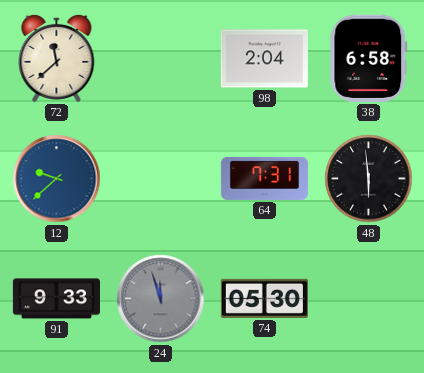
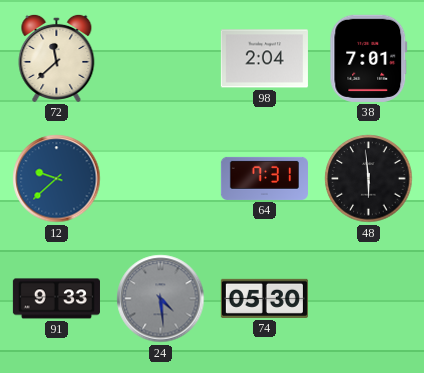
38: 6:58 -> 7:01 (369, 58)
24: 11:57 -> 4:29 (161, 299)
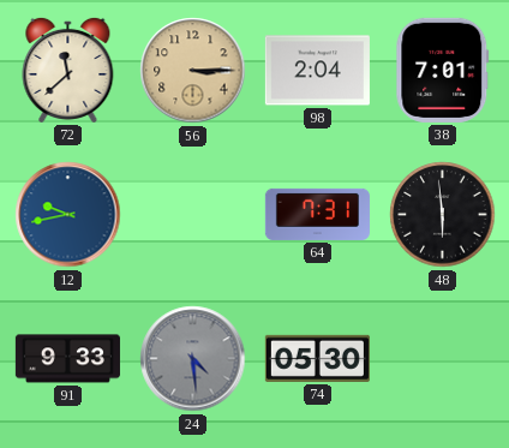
56: none -> 3:15 (193, 71)
12: 9:38 -> 9:43 (68, 215)
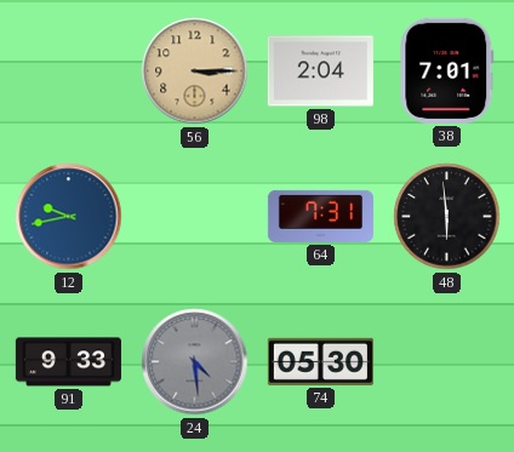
72: 11:38 -> none (68, 70)
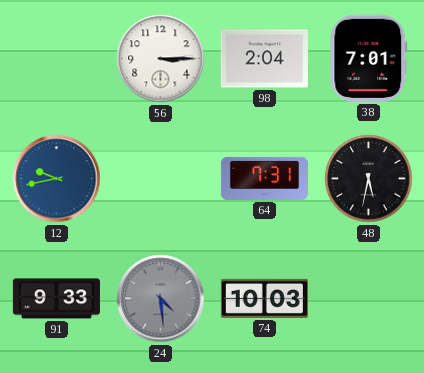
56 dial: champagne -> white (161, 59)
48: 5:59 -> 5:32 (369, 179)
74: 05:30 -> 10:03 (264, 298)
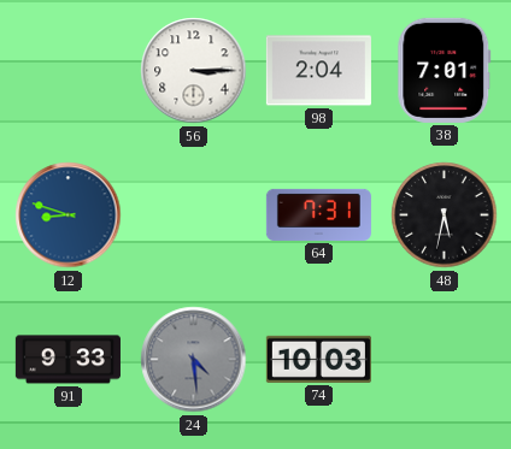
12: 9:43 -> 8:48 (69, 215)
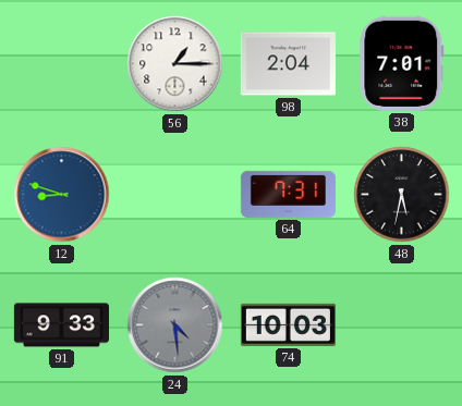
56: 3:15 -> 1:15 (175, 64)
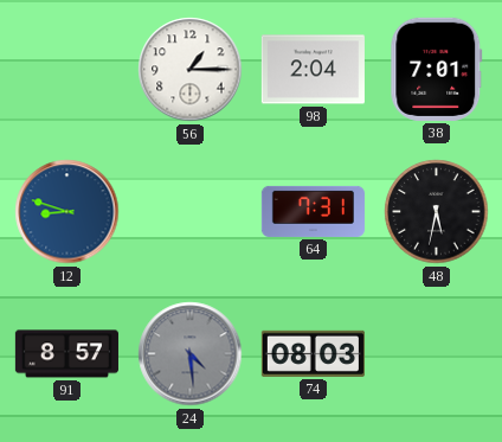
91: 9:33 -> 8:57 (66, 354)
74: 10:03 -> 08:03 (313, 353)
